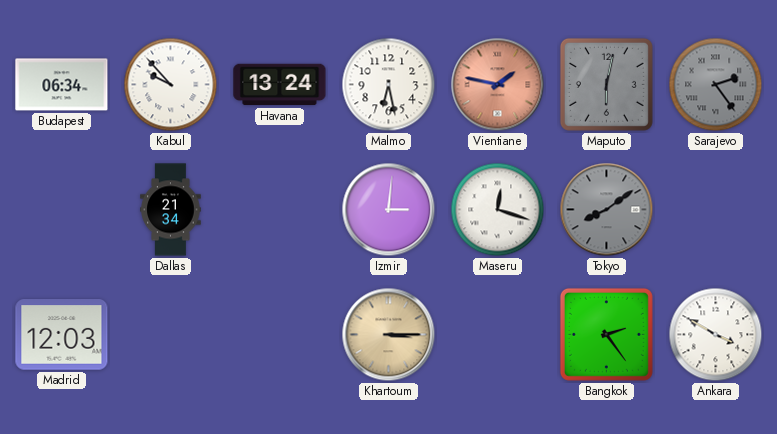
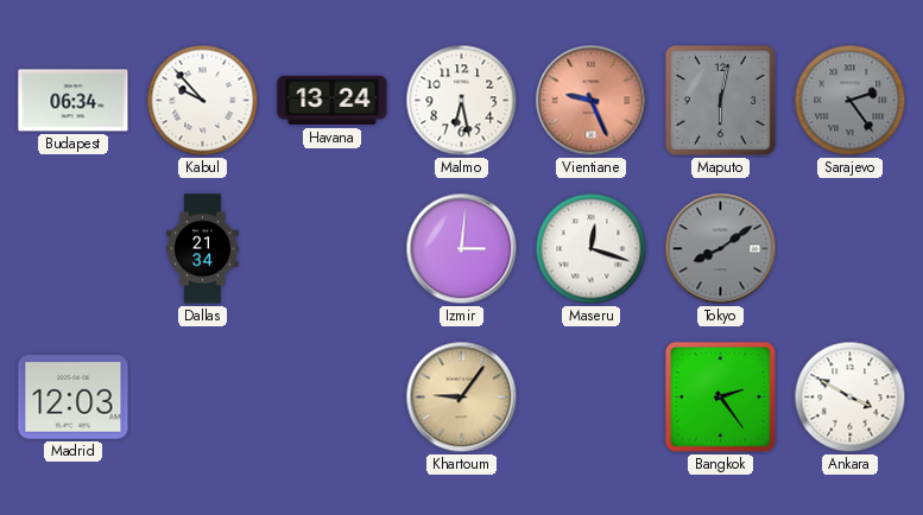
Vientiane: 1:47 -> 9:26 (592, 101)
Khartoum: 3:15 -> 9:06 (462, 398)
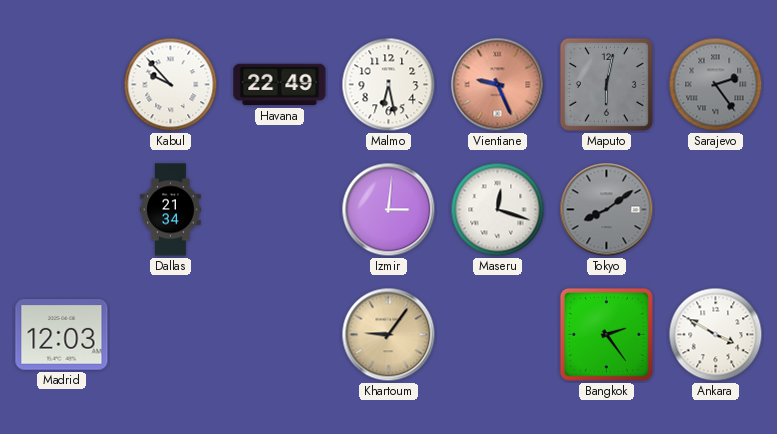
Budapest: 06:34 -> none (74, 101)
Havana: 13:24 -> 22:49 (280, 85)
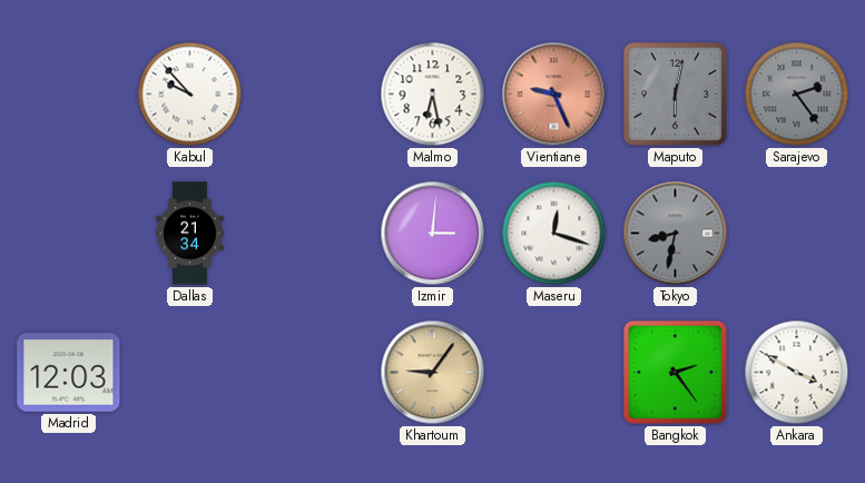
Havana: 22:49 -> none (280, 85)
Tokyo: 8:09 -> 8:32 (676, 234)
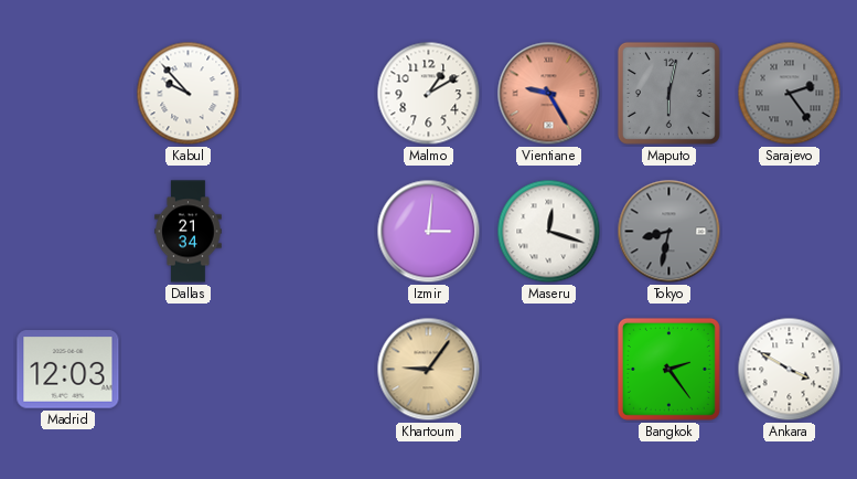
Malmo: 6:28 -> 1:10 (429, 94)
Vientiane: 9:26 -> 9:25 (549, 94)
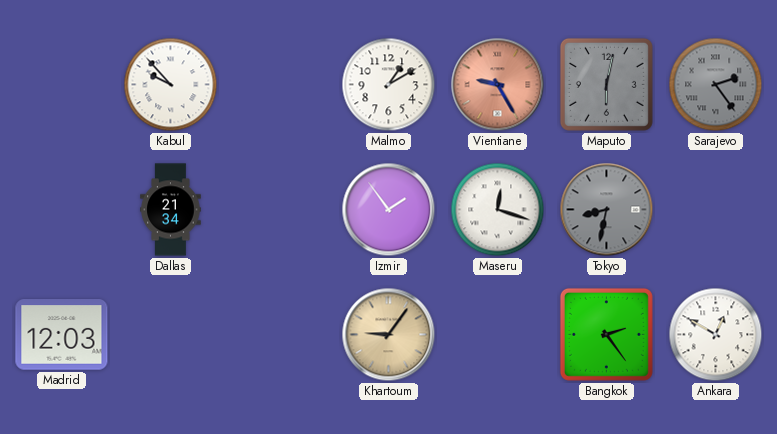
Izmir: 3:01 -> 1:54 (389, 210)
Ankara: 3:50 -> 12:50 (716, 335)
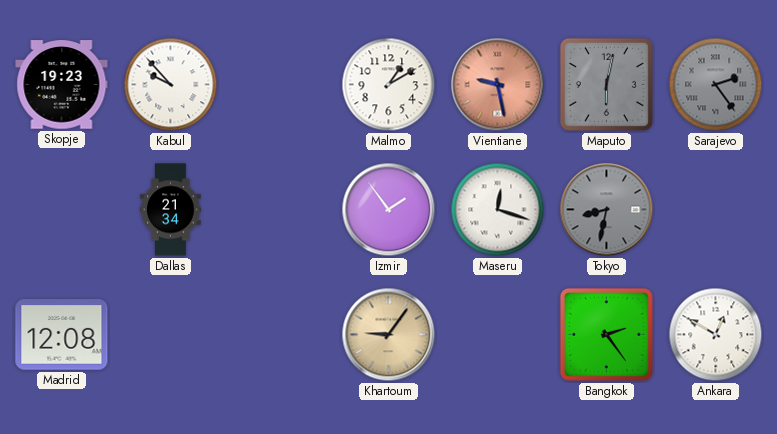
Skopje: none -> 19:23 (62, 85)
Vientiane: 9:25 -> 9:28 (498, 85)
Madrid: 12:03 -> 12:08 (62, 335)
